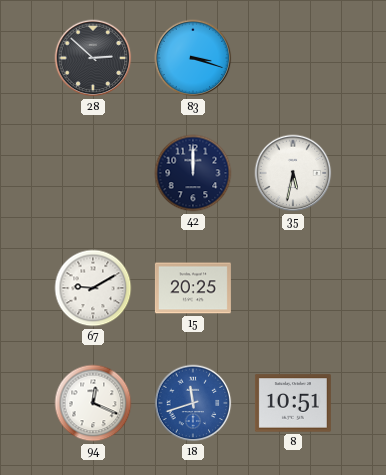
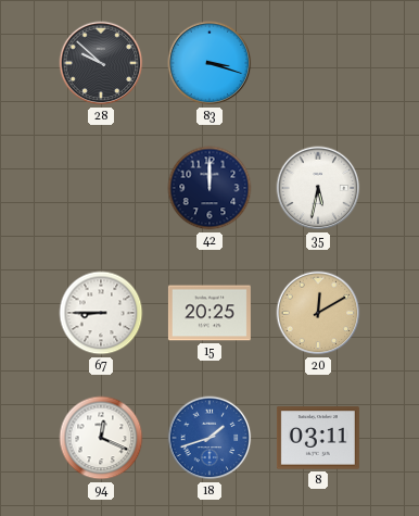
28: 2:52 -> 9:52 (101, 63)
67: 9:10 -> 8:45 (101, 313)
20: none -> 12:10 (318, 313)
18: 11:42 -> 1:42 (210, 438)
8: 10:51 -> 03:11 (318, 438)
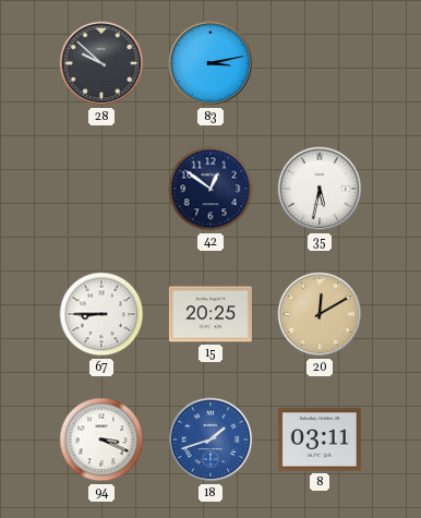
83: 3:18 -> 3:13 (211, 63)
42: 12:00 -> 12:51 (211, 189)
94: 12:19 -> 3:19 (101, 439)
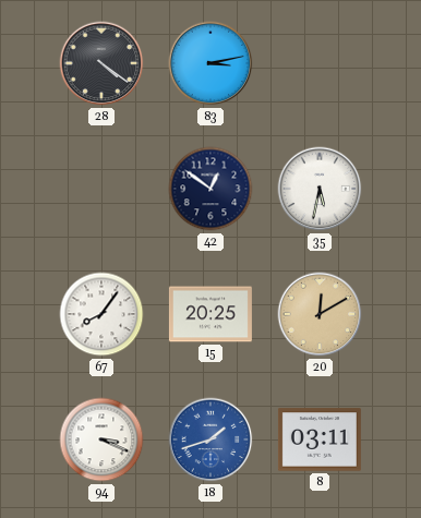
28: 9:52 -> 4:21 (101, 63)
67: 8:45 -> 8:06 (101, 314)
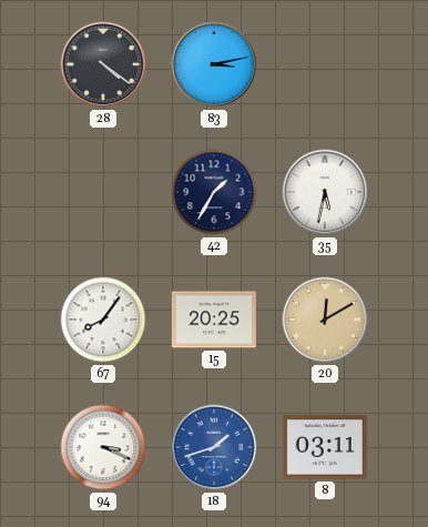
42: 12:51 -> 1:35 (214, 192)
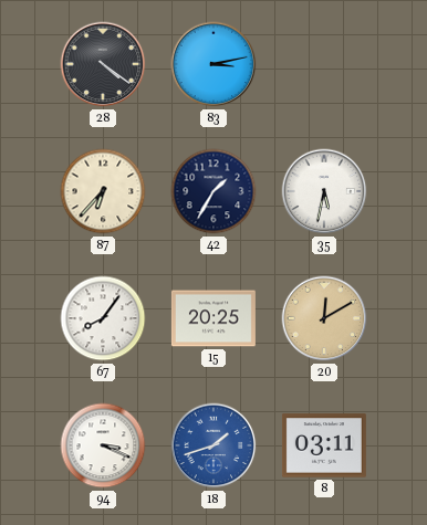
87: none -> 6:37 (103, 191)
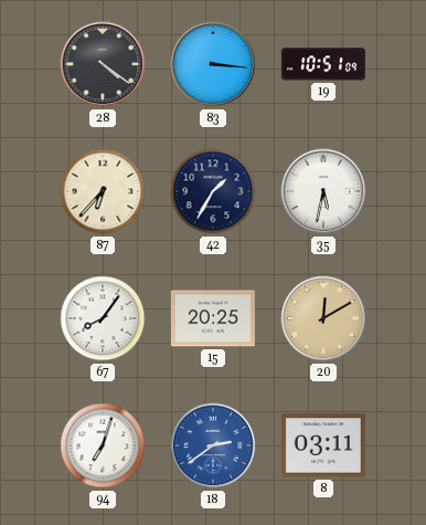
83: 3:13 -> 3:16 (213, 64)
19: none -> 10:51 (323, 64)
94: 3:19 -> 7:03 (103, 445)
18: 1:42 -> 2:39 (213, 445)
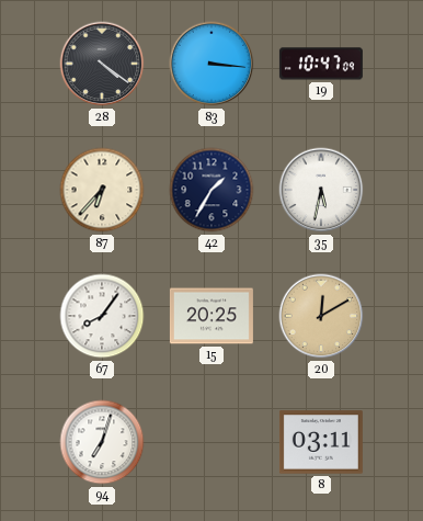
19: 10:51 -> 10:47 (321, 64)
18: 2:39 -> none (213, 445)
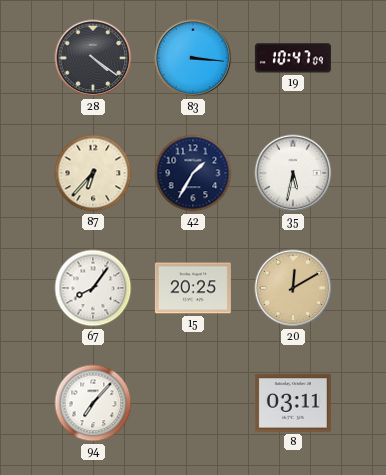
94: 7:03 -> 7:07 (93, 403)
